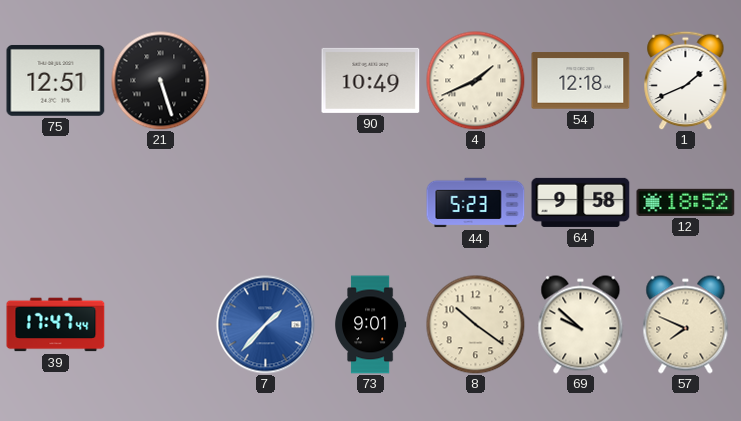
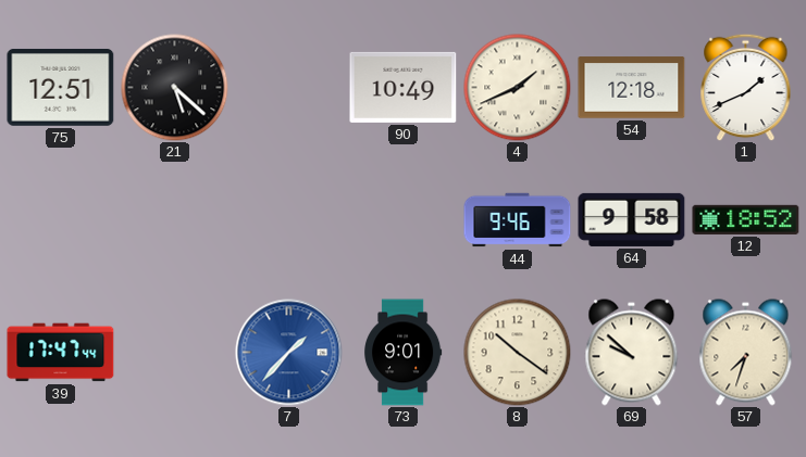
21: 5:27 -> 5:22 (175, 88)
44: 5:23 -> 9:46 (518, 220)
57: 7:49 -> 7:33 (746, 353)
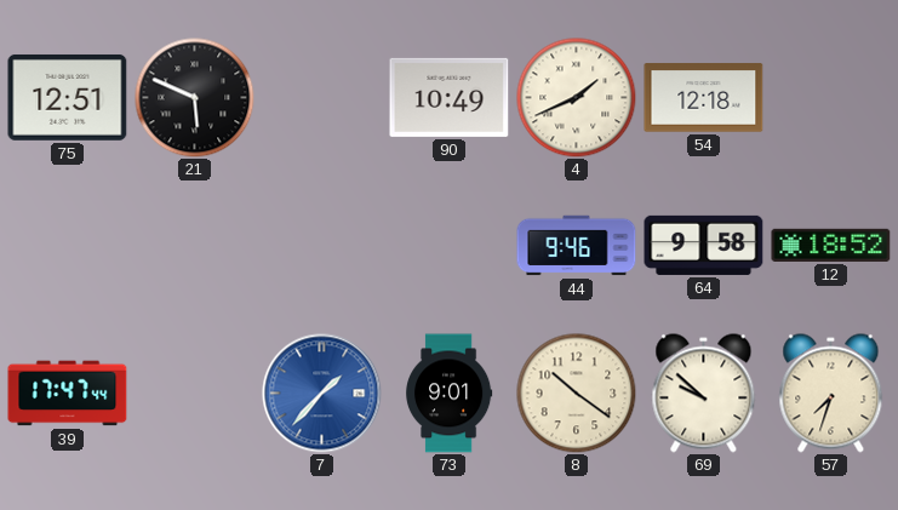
21: 5:22 -> 5:49 (195, 98)
1: 1:41 -> none (746, 87)
